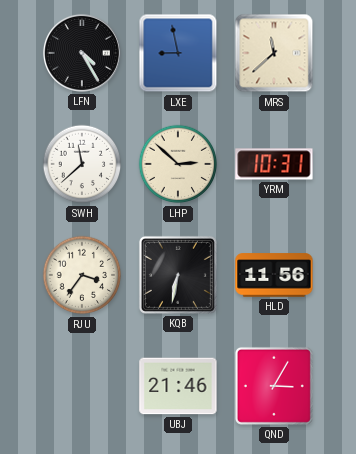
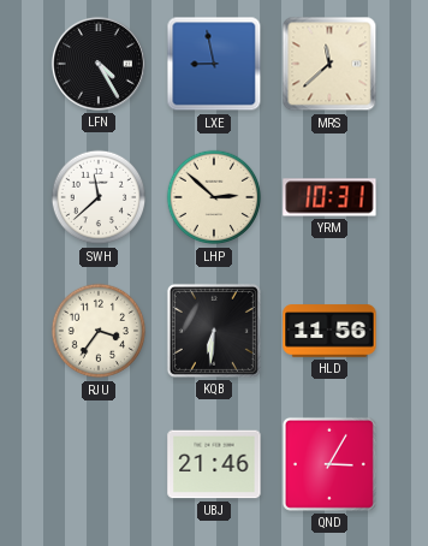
KQB: 6:32 -> 6:31 (214, 331)
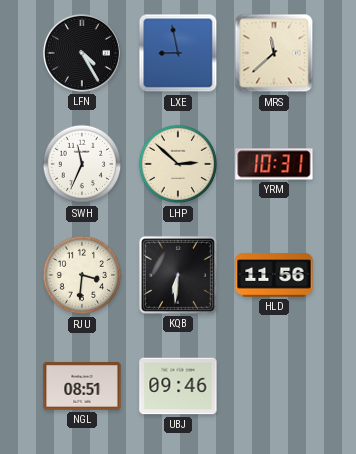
SWH: 11:38 -> 11:34 (82, 164)
RJU: 3:36 -> 3:31 (82, 275)
NGL: none -> 08:51 (82, 386)
UBJ: 21:46 -> 09:46 (178, 386)
QND: 3:05 -> none (329, 464)
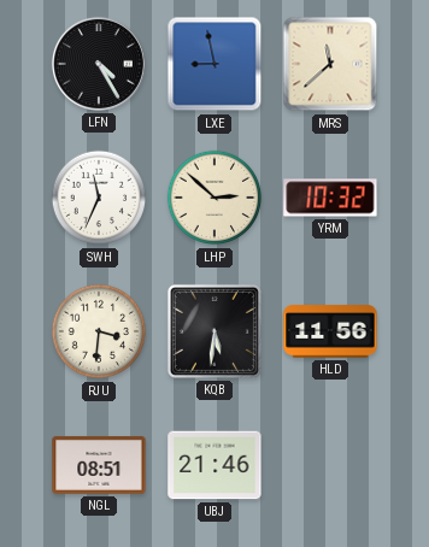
YRM: 10:31 -> 10:32 (330, 198)
KQB: 6:31 -> 5:31 (214, 331)
UBJ: 09:46 -> 21:46 (214, 465)
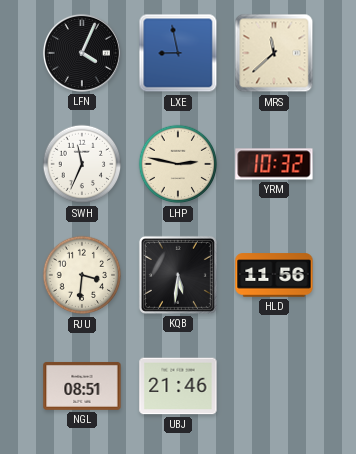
LFN: 4:25 -> 4:04 (82, 53)
LHP: 2:52 -> 2:47 (178, 164)
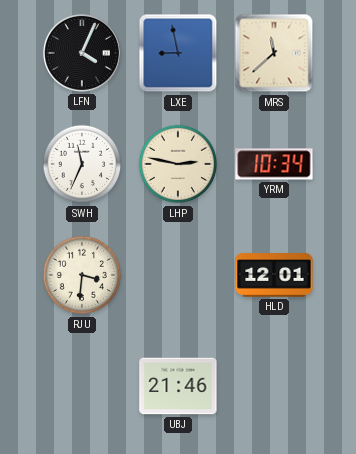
YRM: 10:32 -> 10:34 (274, 164)
KQB: 5:31 -> none (178, 275)
HLD: 11:56 -> 12:01 (274, 275)
NGL: 08:51 -> none (82, 386)
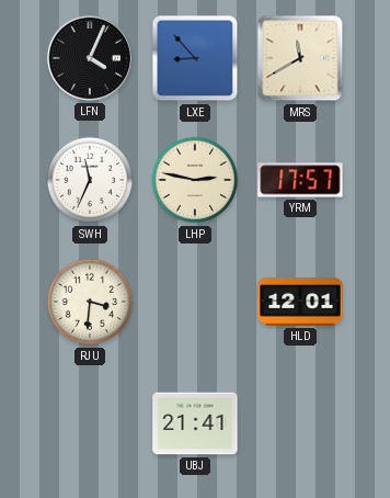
LXE: 8:58 -> 8:53 (195, 58)
MRS: 11:38 -> 11:40 (300, 58)
YRM: 10:34 -> 17:57 (300, 180)
UBJ: 21:46 -> 21:41 (195, 423)
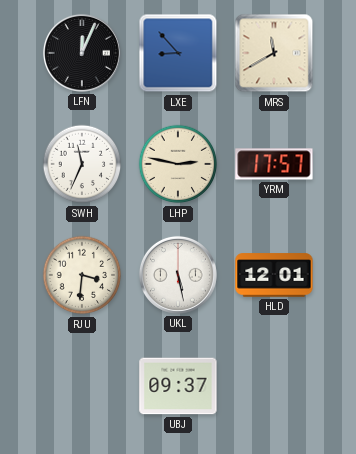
LFN: 4:04 -> 12:04 (82, 53)
UKL: none -> 5:28 (178, 275)
UBJ: 21:41 -> 09:37 (178, 386)
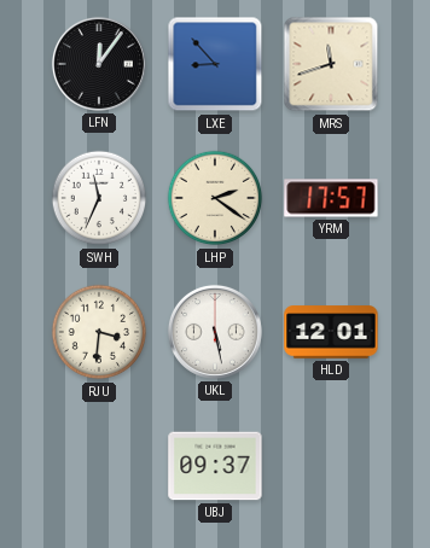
LFN: 12:04 -> 12:06 (99, 64)
MRS: 11:40 -> 11:42 (331, 64)
LHP: 2:47 -> 2:21 (215, 198)
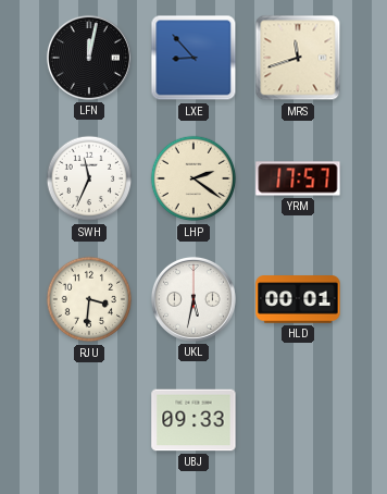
LFN: 12:06 -> 12:02 (89, 58)
UKL: 5:28 -> 5:32 (193, 299)
HLD: 12:01 -> 00:01 (298, 299)
UBJ: 09:37 -> 09:33 (193, 420)
